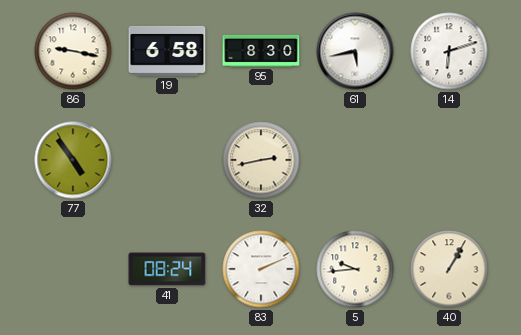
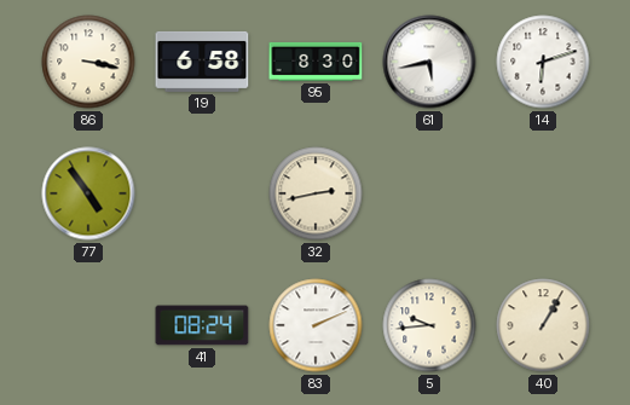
86: 9:17 -> 3:17 (88, 62)
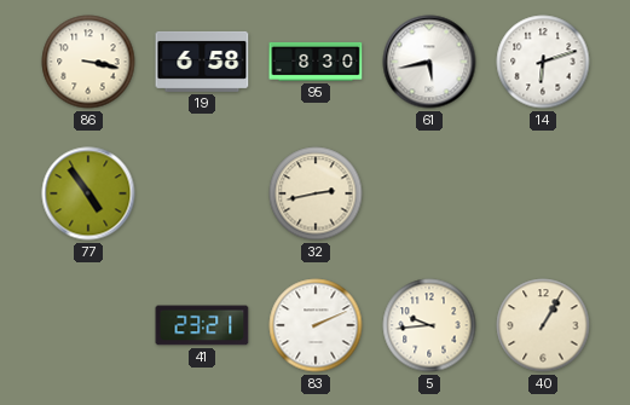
41: 08:24 -> 23:21 (202, 325)
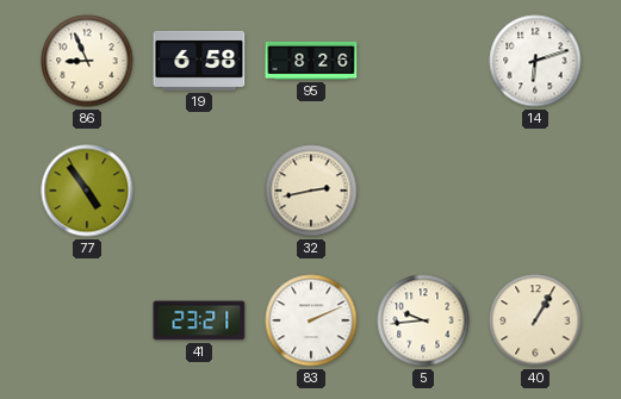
86: 3:17 -> 8:56 (87, 61)
95: 8:30 -> 8:26 (311, 61)
61: 5:43 -> none (429, 62)
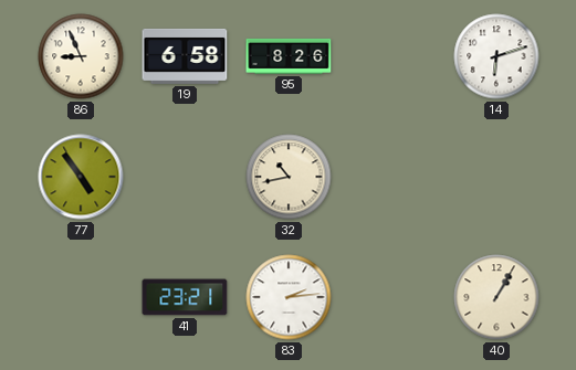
32: 2:43 -> 10:43 (289, 177)
83: 2:11 -> 2:14 (289, 297)
5: 9:44 -> none (423, 320)
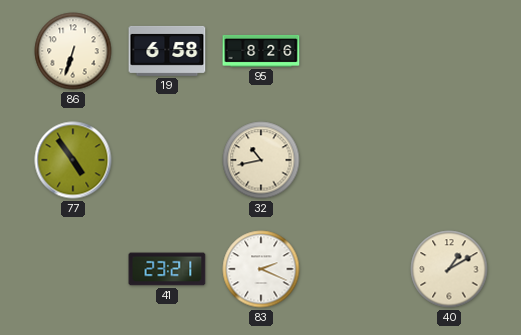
86: 8:56 -> 6:33 (73, 51)
14: 6:12 -> none (496, 56)
83: 2:14 -> 2:19 (261, 269)
40: 1:05 -> 1:10 (449, 269)
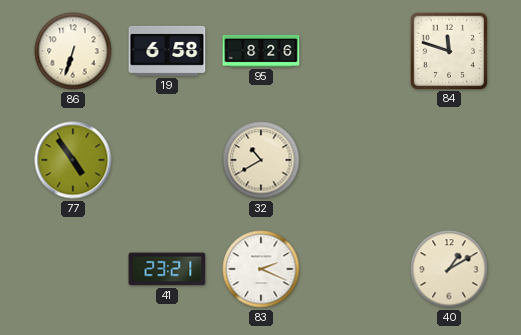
84: none -> 11:48 (448, 50)
32: 10:43 -> 10:40 (261, 160)
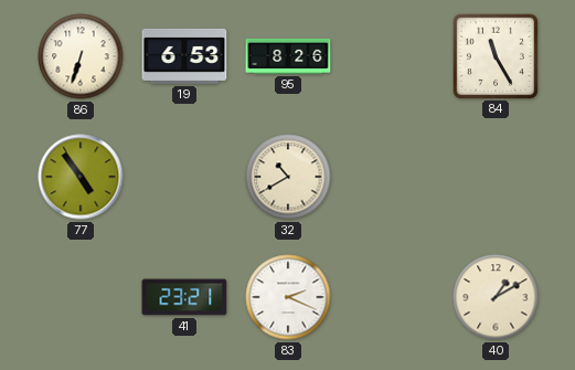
19: 6:58 -> 6:53 (184, 56)
84: 11:48 -> 11:25 (494, 55)
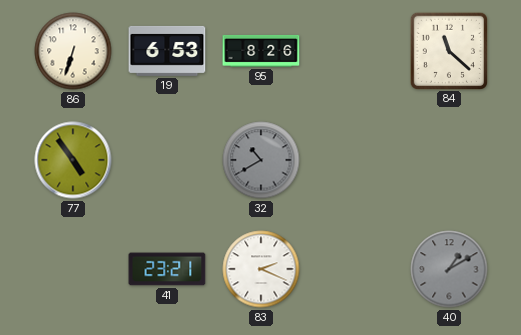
84: 11:25 -> 11:22 (448, 50)
32 dial: cream -> grey (261, 160)
40 dial: cream -> grey (449, 269)
